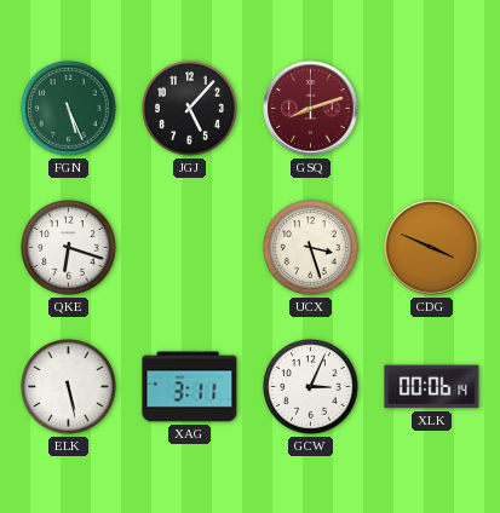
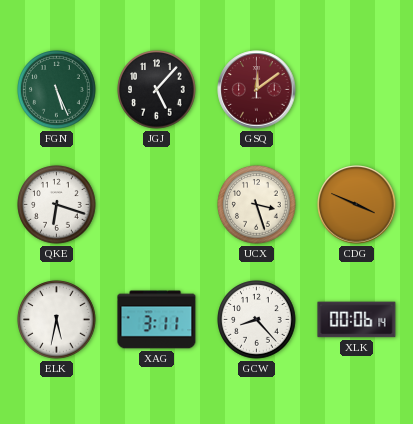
GSQ: 8:12 -> 12:09 (257, 90)
ELK: 5:28 -> 5:32 (57, 320)
GCW: 3:04 -> 8:23 (257, 320)
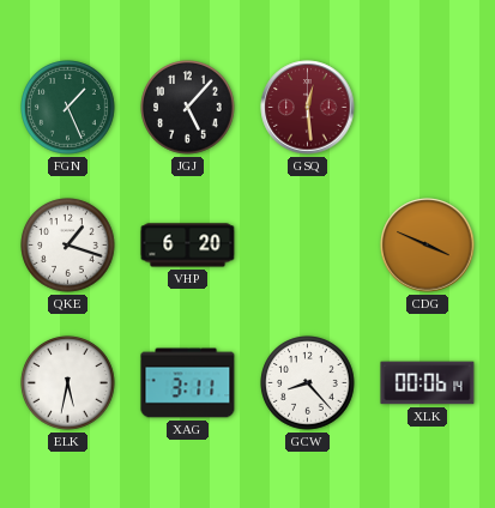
FGN: 5:26 -> 1:26 (68, 108)
GSQ: 12:09 -> 12:29 (308, 108)
QKE: 6:18 -> 1:18 (68, 246)
VHP: none -> 6:20 (188, 246)
UCX: 3:27 -> none (257, 205)
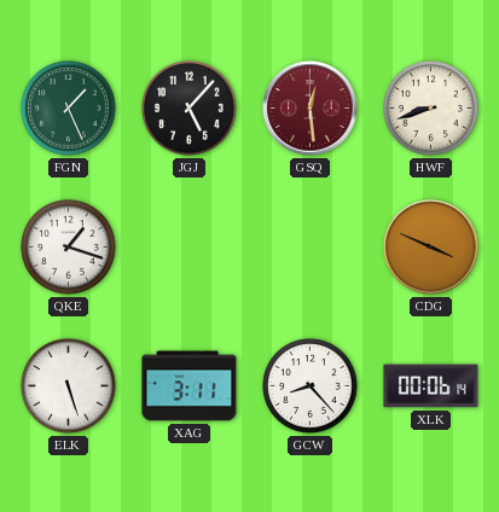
HWF: none -> 8:42 (431, 109)
VHP: 6:20 -> none (188, 246)
ELK: 5:32 -> 5:27 (69, 386)
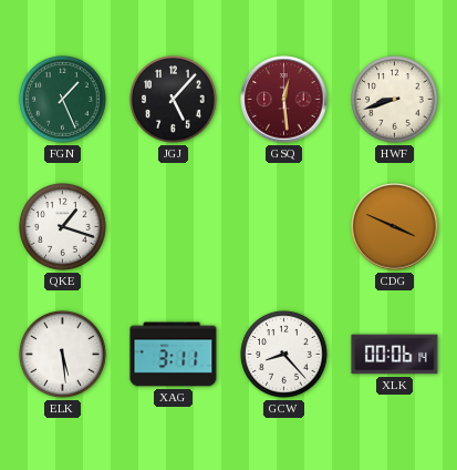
ELK: 5:27 -> 5:29 (63, 355)
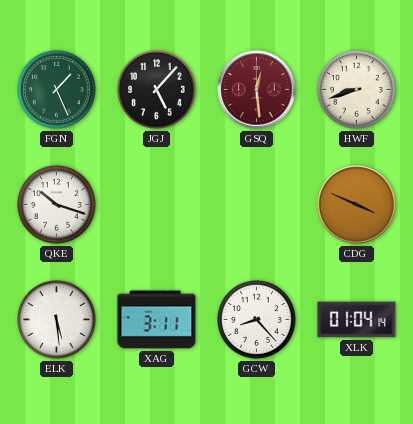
QKE: 1:18 -> 10:18 (57, 205)
XLK: 00:06 -> 01:04 (357, 320)
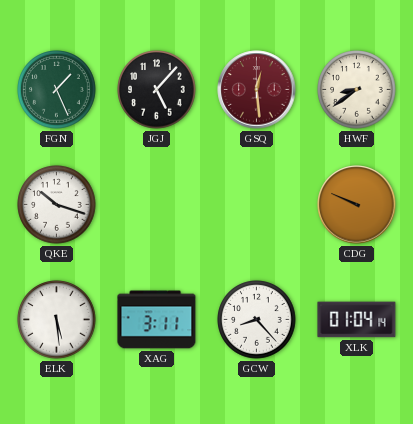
HWF: 8:42 -> 8:39 (357, 90)
CDG: 3:49 -> 9:49 (357, 205)
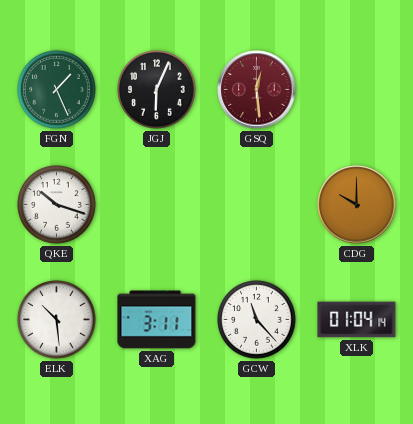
JGJ: 5:07 -> 6:04 (157, 90)
HWF: 8:39 -> none (357, 90)
CDG: 9:49 -> 10:00 (357, 205)
ELK: 5:29 -> 10:29 (57, 320)
GCW: 8:23 -> 11:23 (257, 320)
